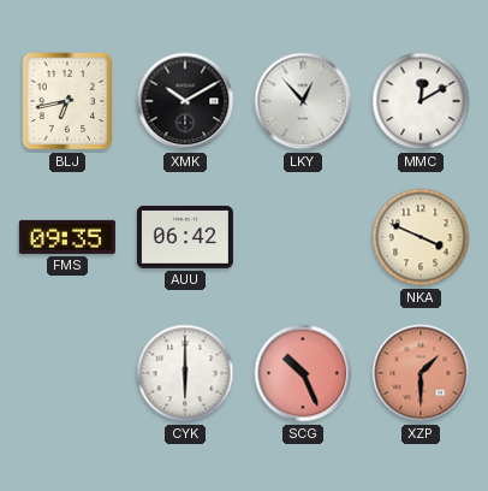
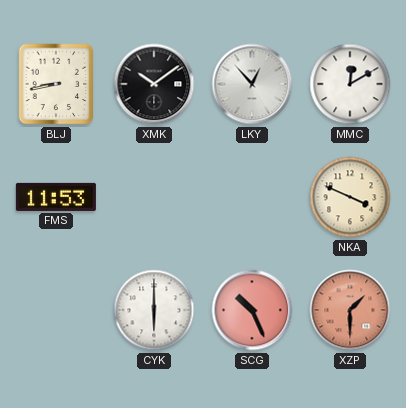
BLJ: 6:43 -> 8:43 (56, 84)
XMK: 10:10 -> 10:09 (154, 84)
FMS: 09:35 -> 11:53 (56, 197)
AUU: 06:42 -> none (185, 237)
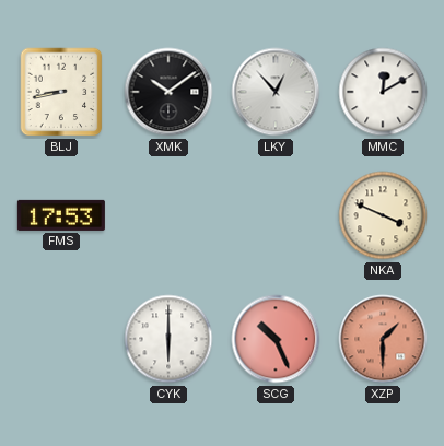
FMS: 11:53 -> 17:53 (61, 215)
